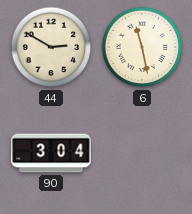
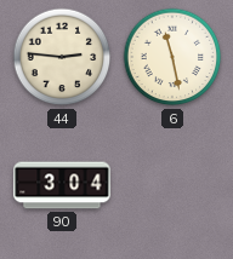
44: 2:50 -> 2:46 (62, 57)
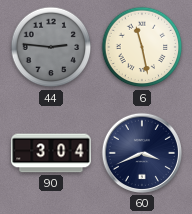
44 dial: cream -> grey (51, 47)
60: none -> 3:41 (142, 153)
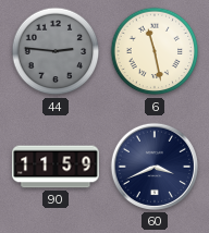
90: 3:04 -> 11:59 (56, 167)
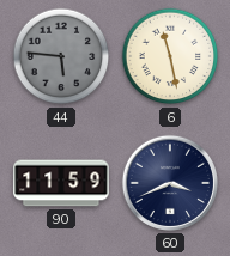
44: 2:46 -> 5:46 (61, 56)
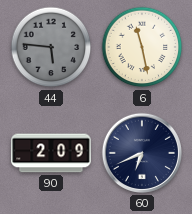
90: 11:59 -> 2:09 (51, 153)
60: 3:41 -> 6:41 (142, 153)
